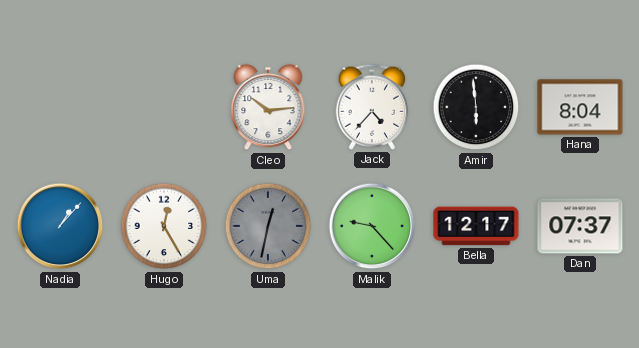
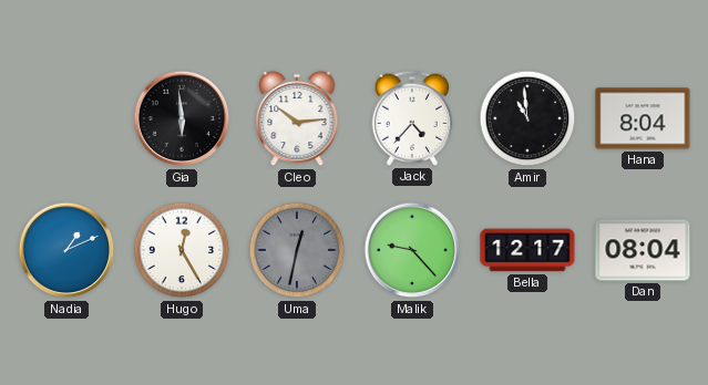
Gia: none -> 5:59 (182, 118)
Amir: 5:59 -> 10:59 (527, 118)
Nadia: 1:07 -> 1:11 (66, 250)
Dan: 07:37 -> 08:04 (643, 250)
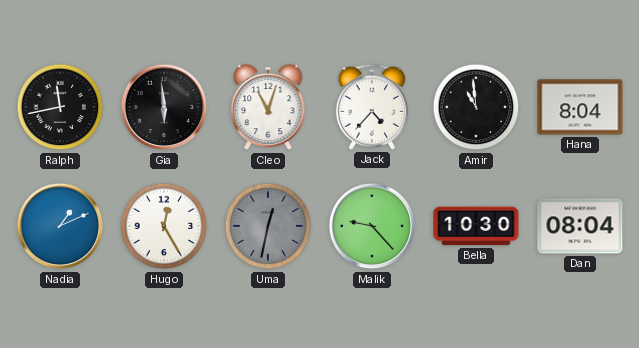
Ralph: none -> 11:43 (60, 107)
Cleo: 10:14 -> 11:03 (268, 107)
Bella: 12:17 -> 10:30 (476, 226)
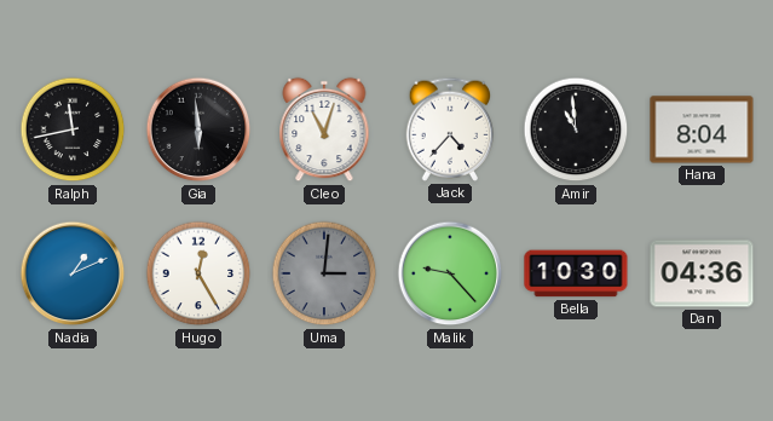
Uma: 12:32 -> 3:01 (324, 273)
Dan: 08:04 -> 04:36 (702, 273)
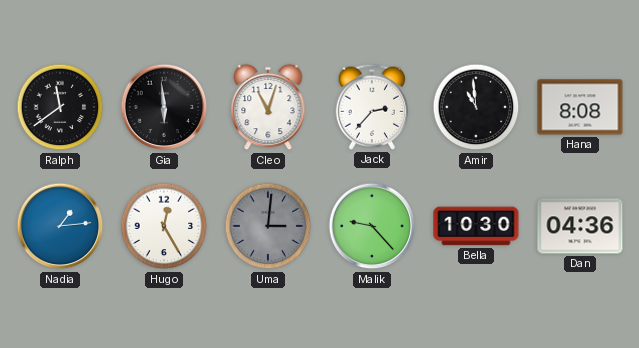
Ralph: 11:43 -> 11:39 (60, 107)
Jack: 4:37 -> 2:37 (372, 107)
Hana: 8:04 -> 8:08 (580, 107)
Nadia: 1:11 -> 1:14 (60, 226)
